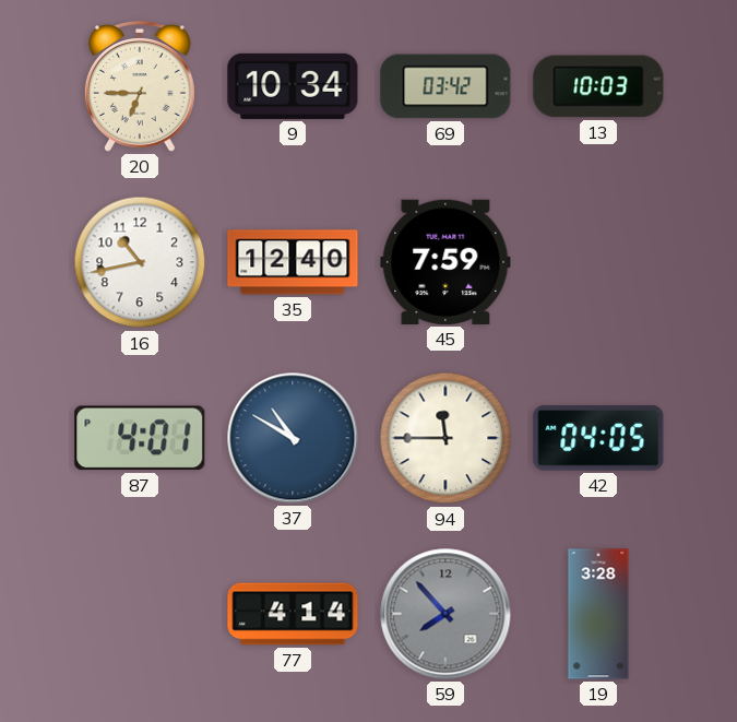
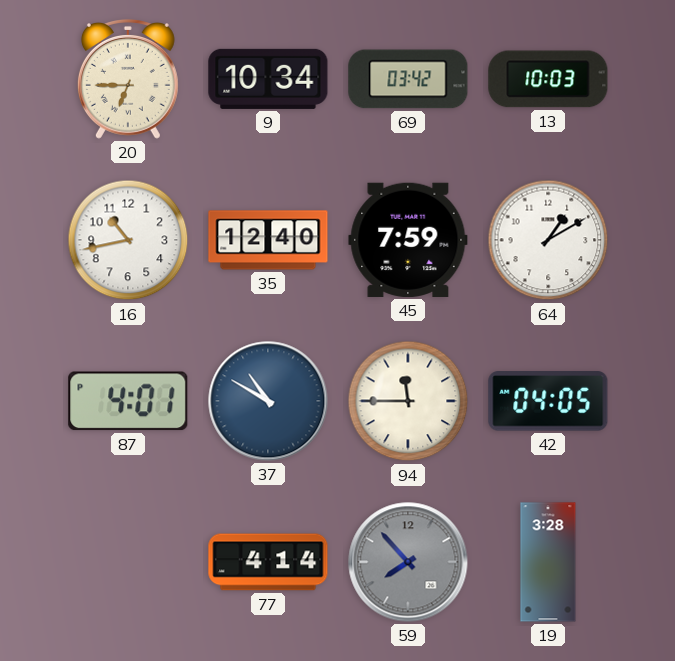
64: none -> 1:10 (548, 240)
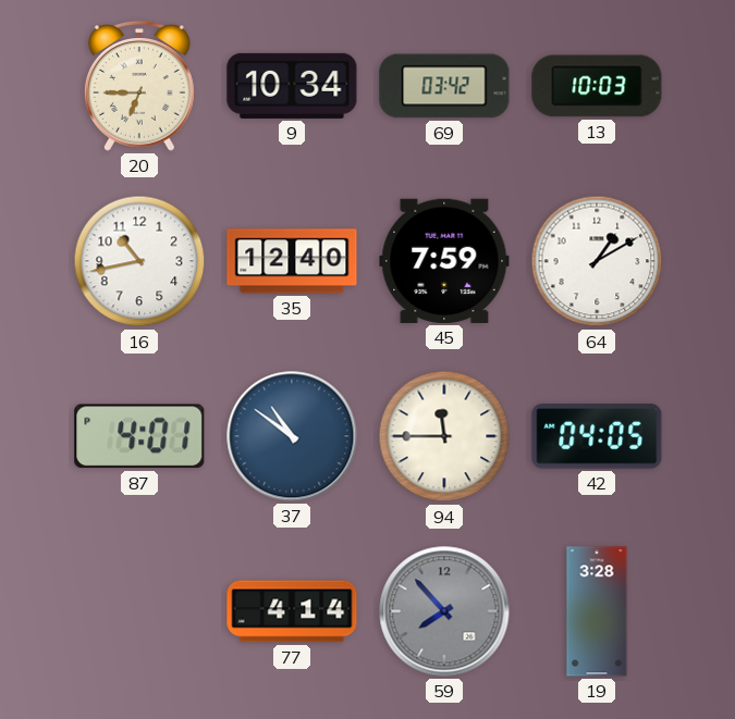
37: 10:50 -> 10:51 (292, 436)
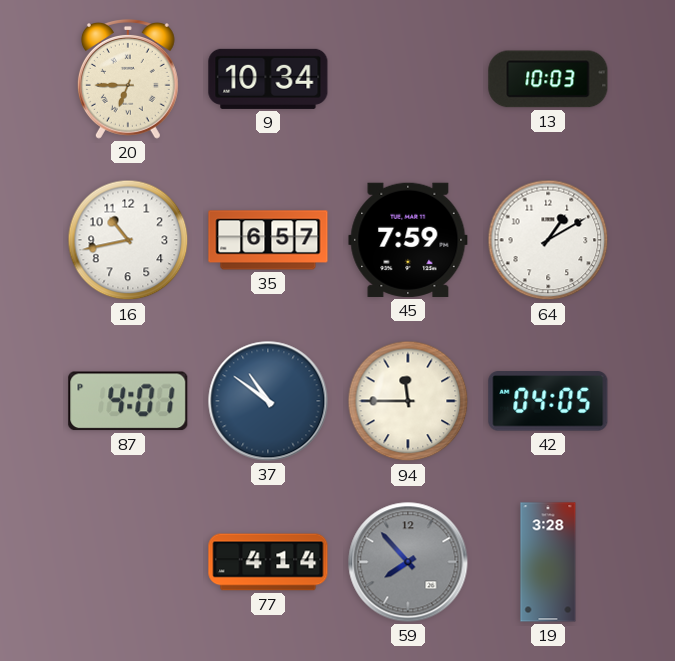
69: 03:42 -> none (444, 86)
35: 12:40 -> 6:57 (268, 240)
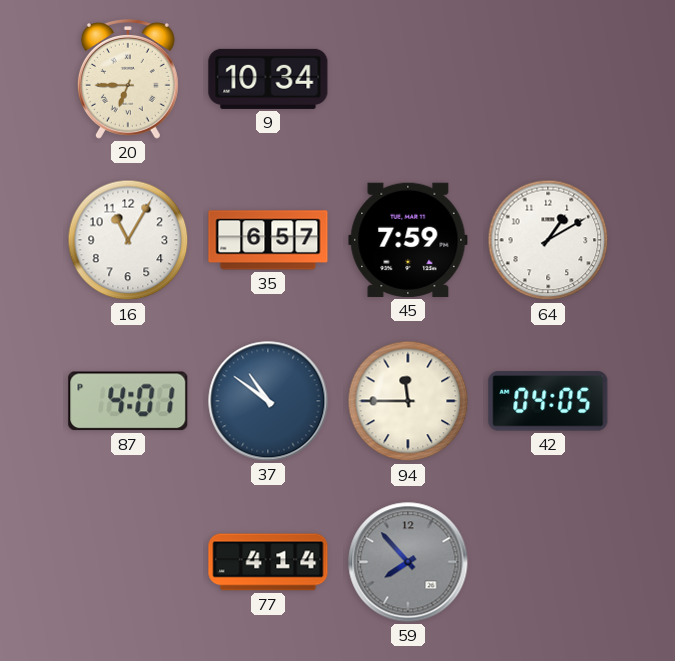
13: 10:03 -> none (548, 79)
16: 10:43 -> 11:05 (128, 240)
19: 3:28 -> none (548, 562)
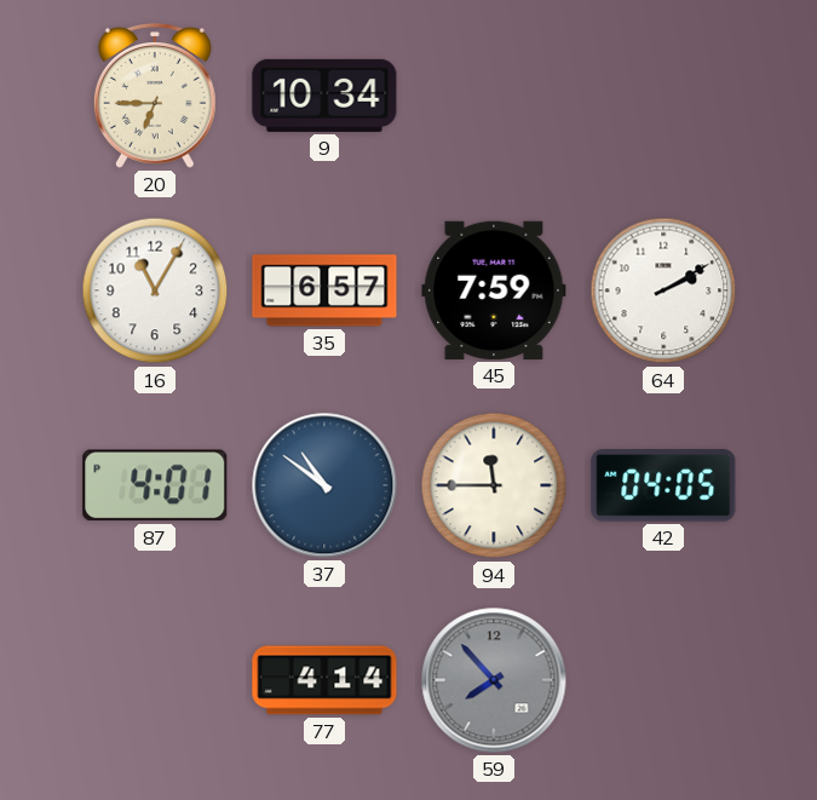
64: 1:10 -> 2:10 (663, 290)
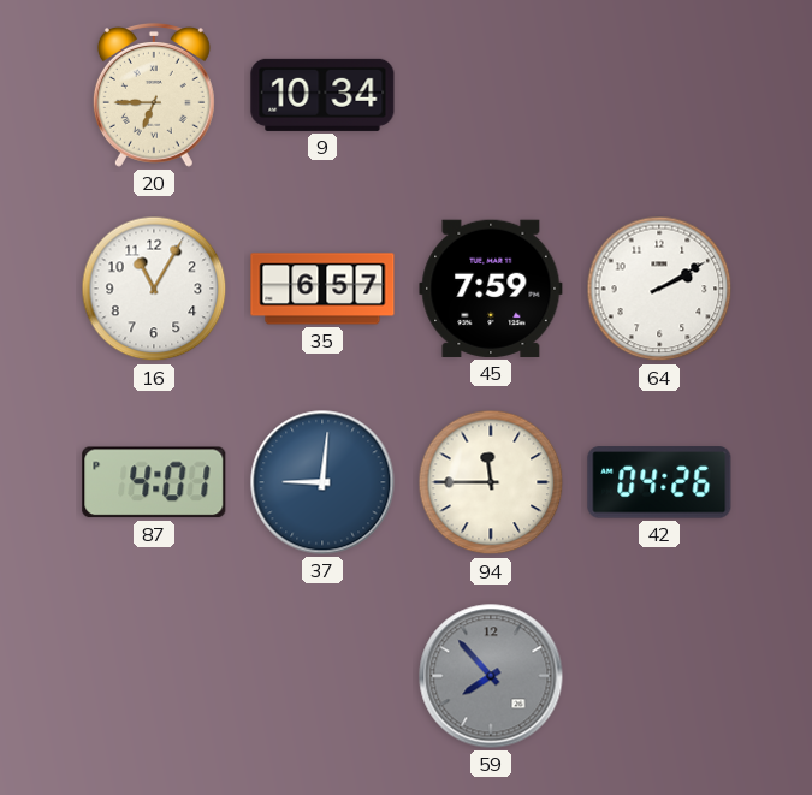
37: 10:51 -> 9:01 (322, 482)
42: 04:05 -> 04:26 (659, 482)
77: 4:14 -> none (324, 680)
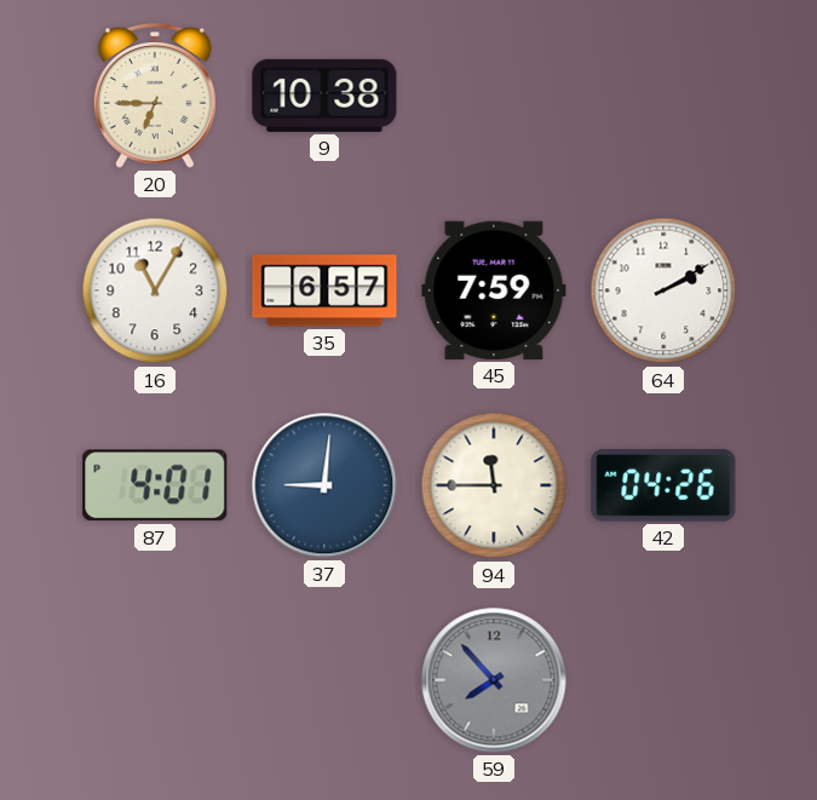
9: 10:34 -> 10:38 (324, 96)
